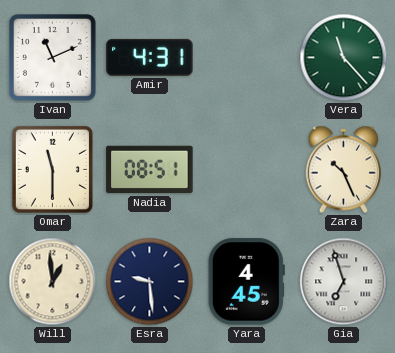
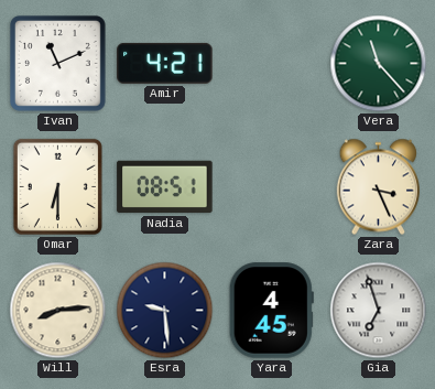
Amir: 4:31 -> 4:21 (165, 63)
Omar: 11:30 -> 6:30 (57, 186)
Zara: 10:26 -> 3:26 (378, 187)
Will: 12:59 -> 8:14 (58, 311)
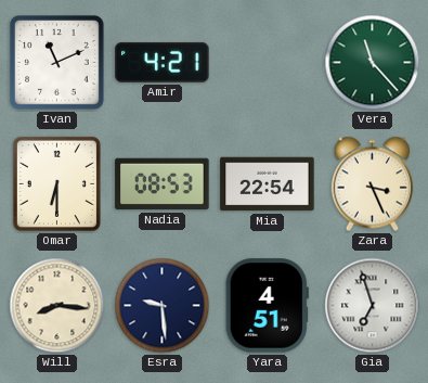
Nadia: 08:51 -> 08:53 (163, 184)
Mia: none -> 22:54 (268, 184)
Will: 8:14 -> 8:16 (57, 306)
Yara: 4:45 -> 4:51 (267, 306)
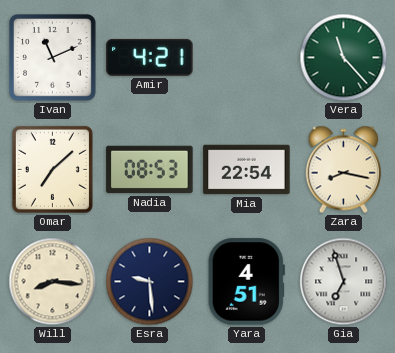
Omar: 6:30 -> 7:08 (52, 169)
Zara: 3:26 -> 8:17 (343, 170)
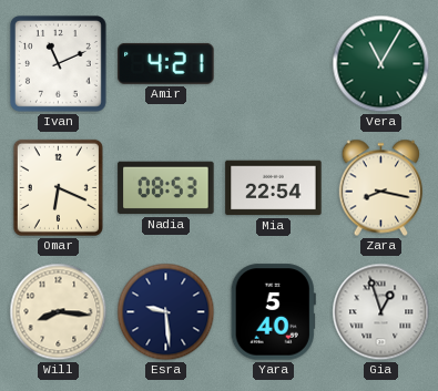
Vera: 11:23 -> 11:05 (381, 64)
Omar: 7:08 -> 6:19 (58, 187)
Yara: 4:51 -> 5:40 (273, 312)
Gia: 6:57 -> 12:57 (381, 312)
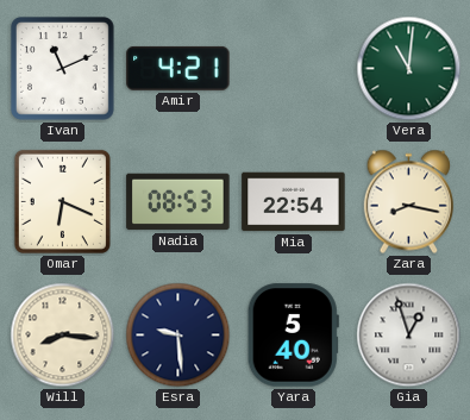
Vera: 11:05 -> 11:01 (409, 69)
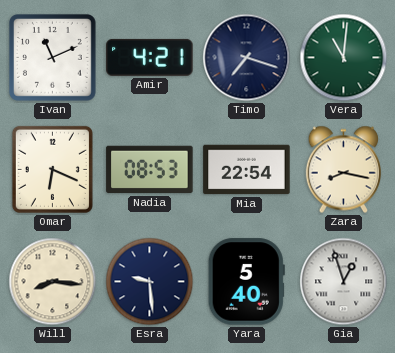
Timo: none -> 7:18 (247, 58)
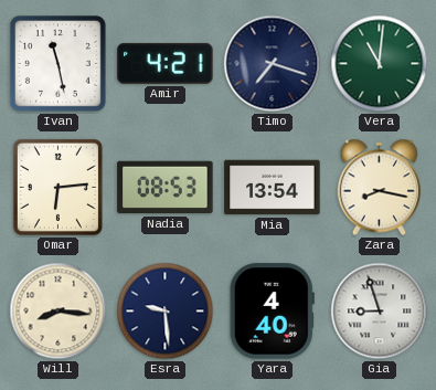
Ivan: 11:11 -> 11:28 (57, 63)
Omar: 6:19 -> 6:14 (57, 187)
Mia: 22:54 -> 13:54 (273, 188)
Yara: 5:40 -> 4:40 (272, 312)
Gia: 12:57 -> 8:57 (380, 312)
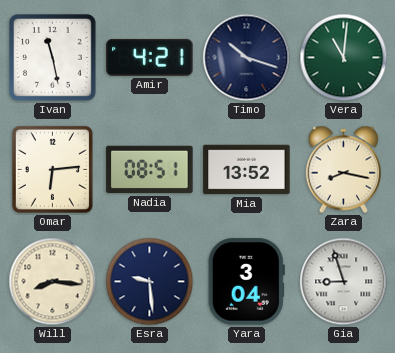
Timo: 7:18 -> 10:18 (247, 58)
Nadia: 08:53 -> 08:51 (150, 170)
Mia: 13:54 -> 13:52 (247, 170)
Yara: 4:40 -> 3:04 (246, 282)
